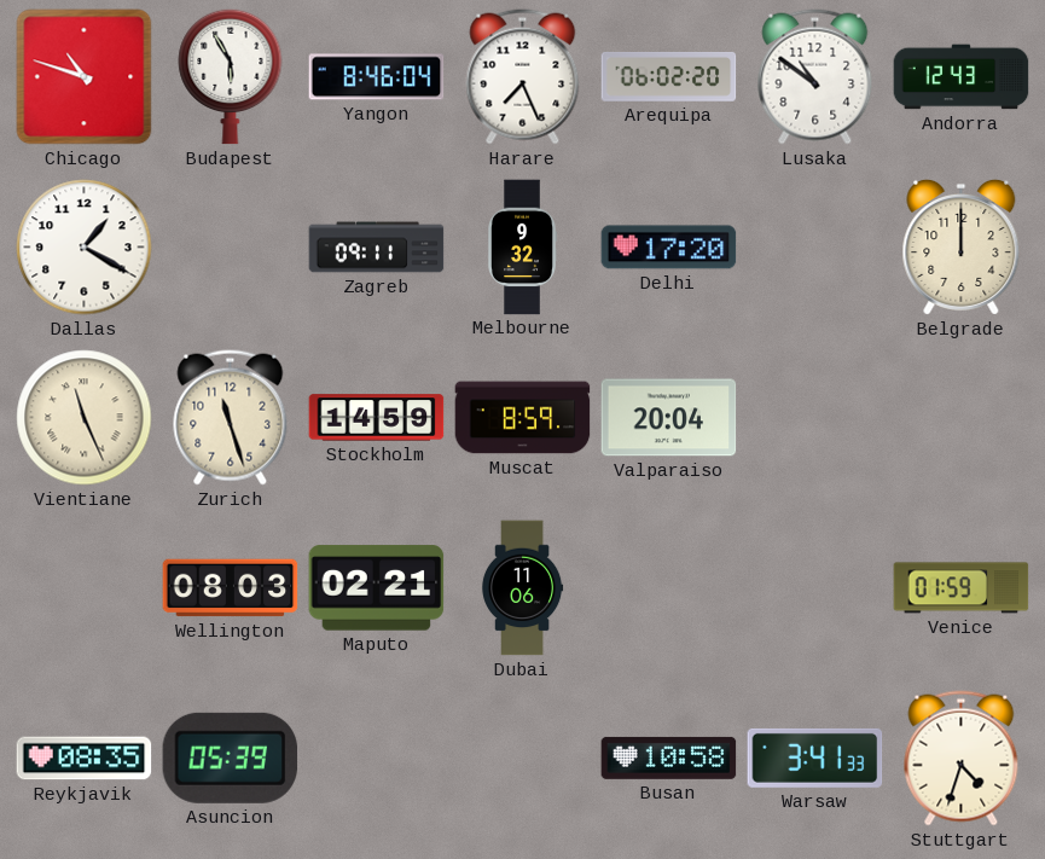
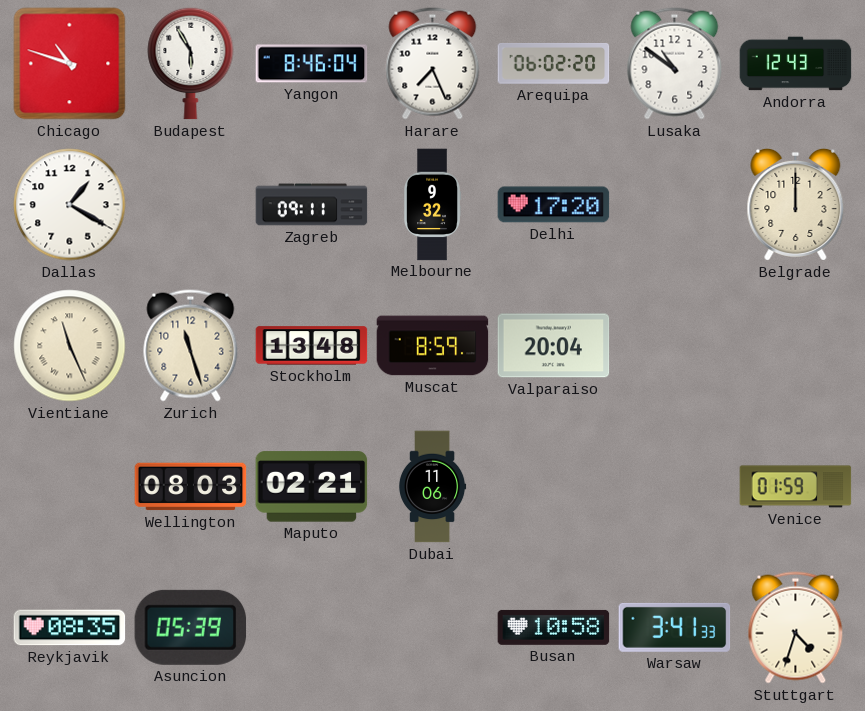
Stockholm: 14:59 -> 13:48 (312, 346)
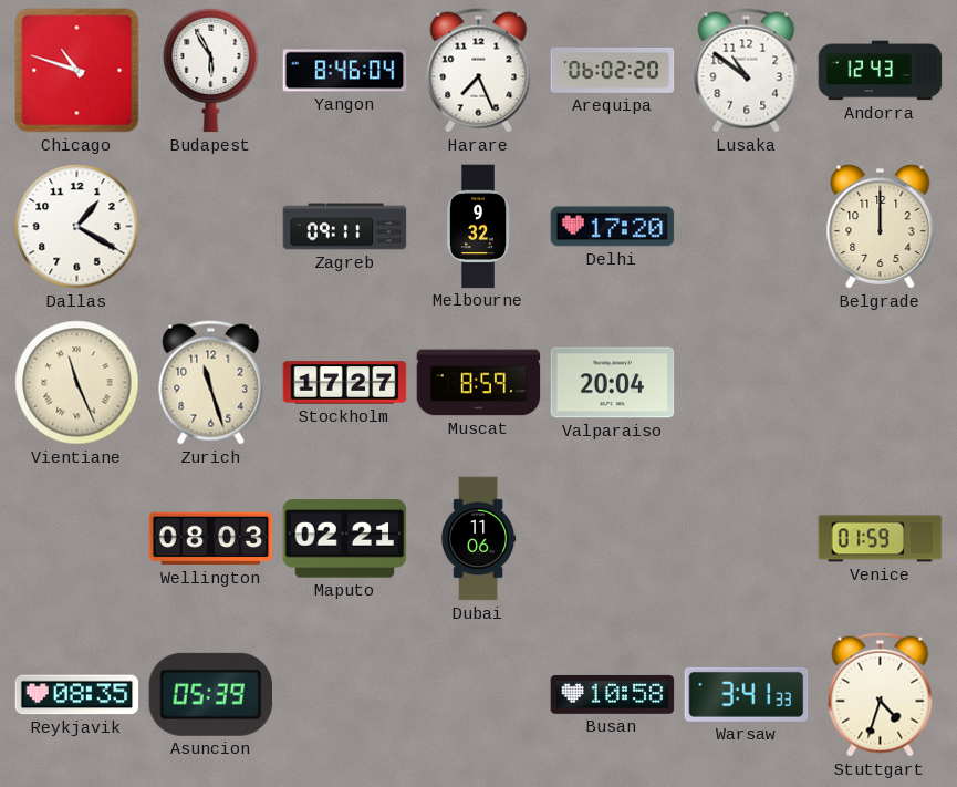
Stockholm: 13:48 -> 17:27 (345, 383)
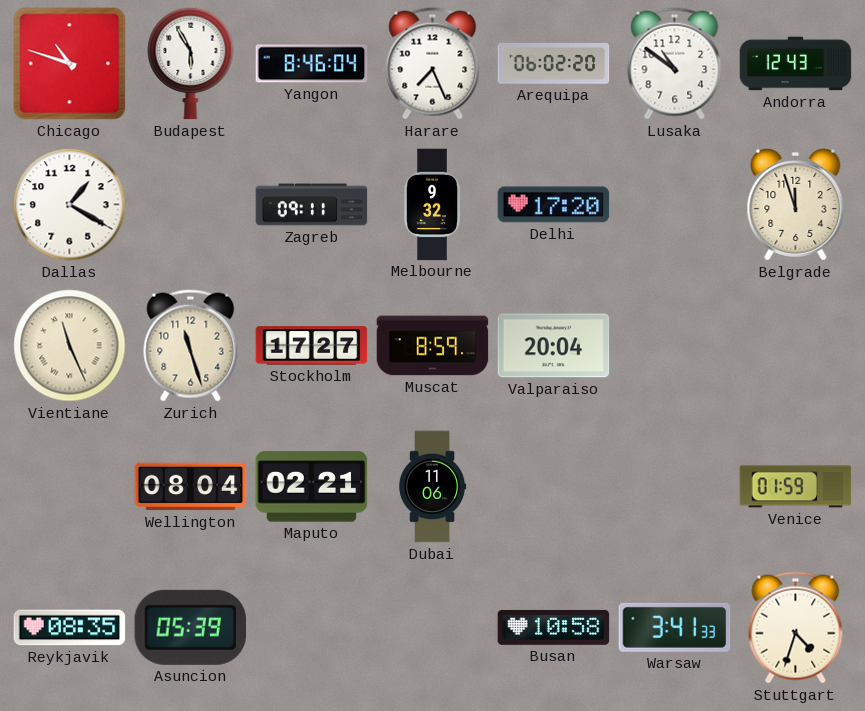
Belgrade: 12:00 -> 11:57 (796, 204)
Wellington: 08:03 -> 08:04 (191, 487)
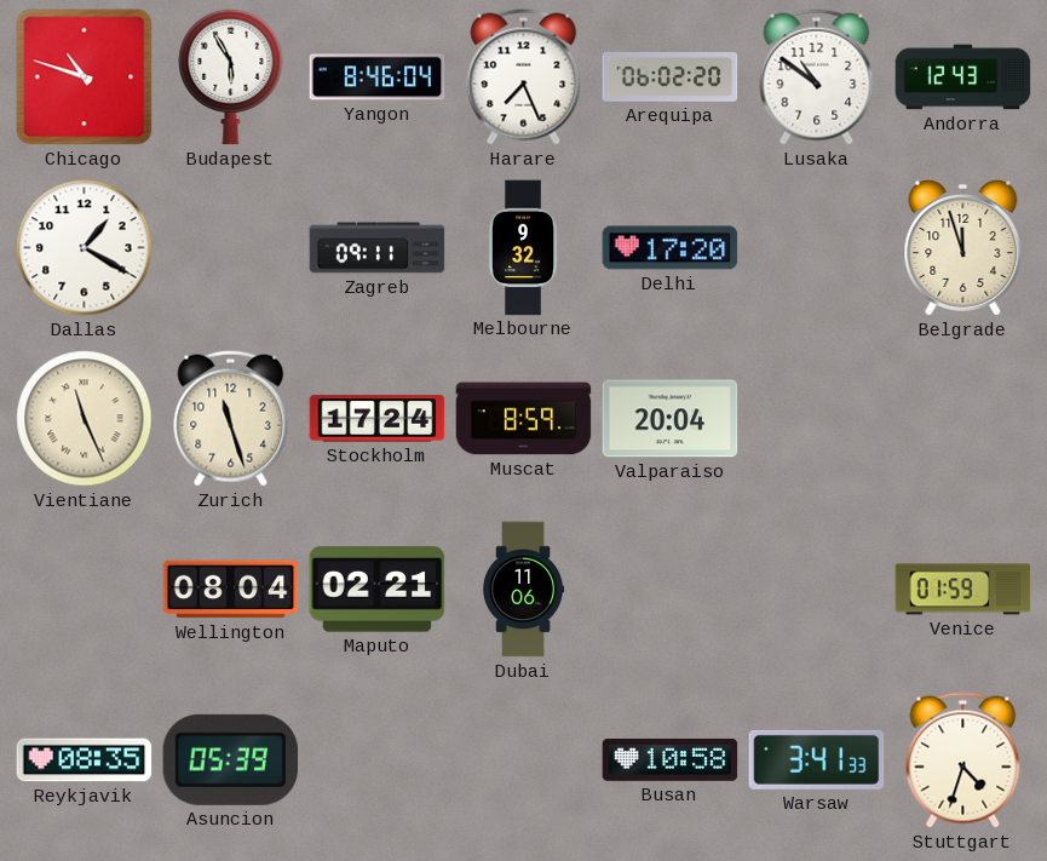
Stockholm: 17:27 -> 17:24 (378, 419)
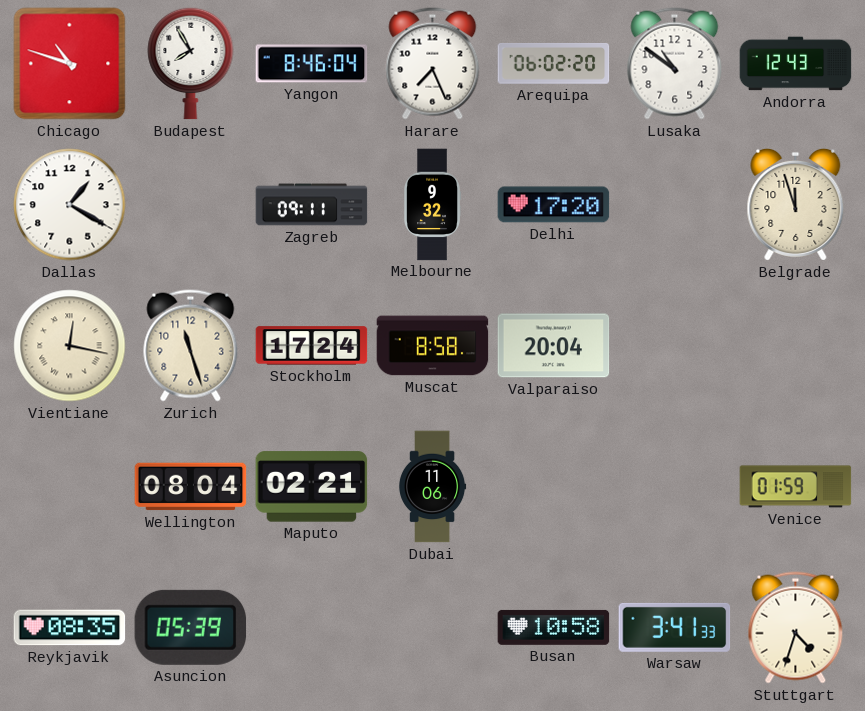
Budapest: 5:55 -> 7:55 (191, 63)
Vientiane: 11:26 -> 12:17 (70, 346)
Muscat: 8:59 -> 8:58 (433, 346)
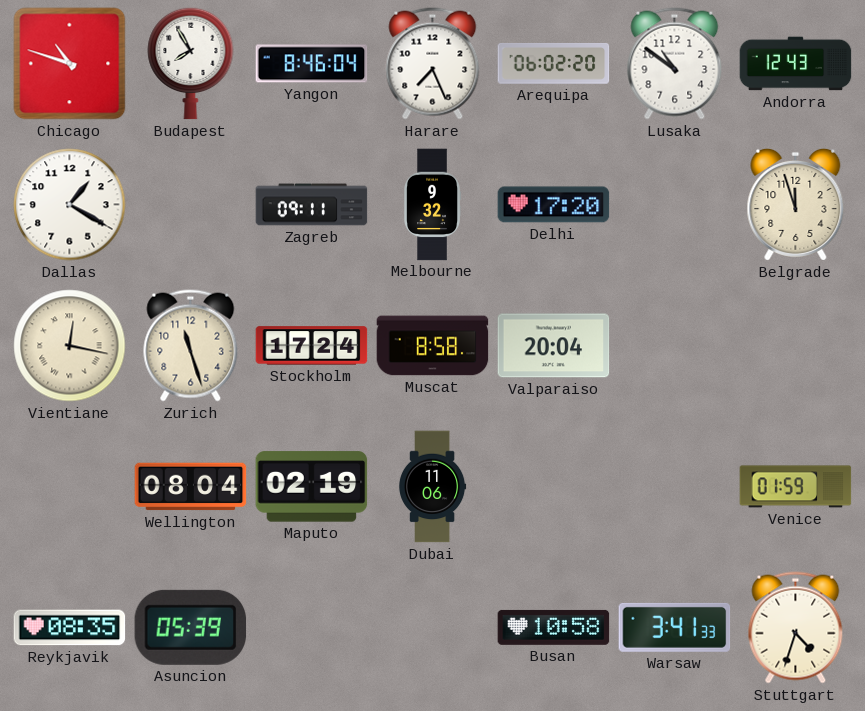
Maputo: 02:21 -> 02:19 (312, 487)
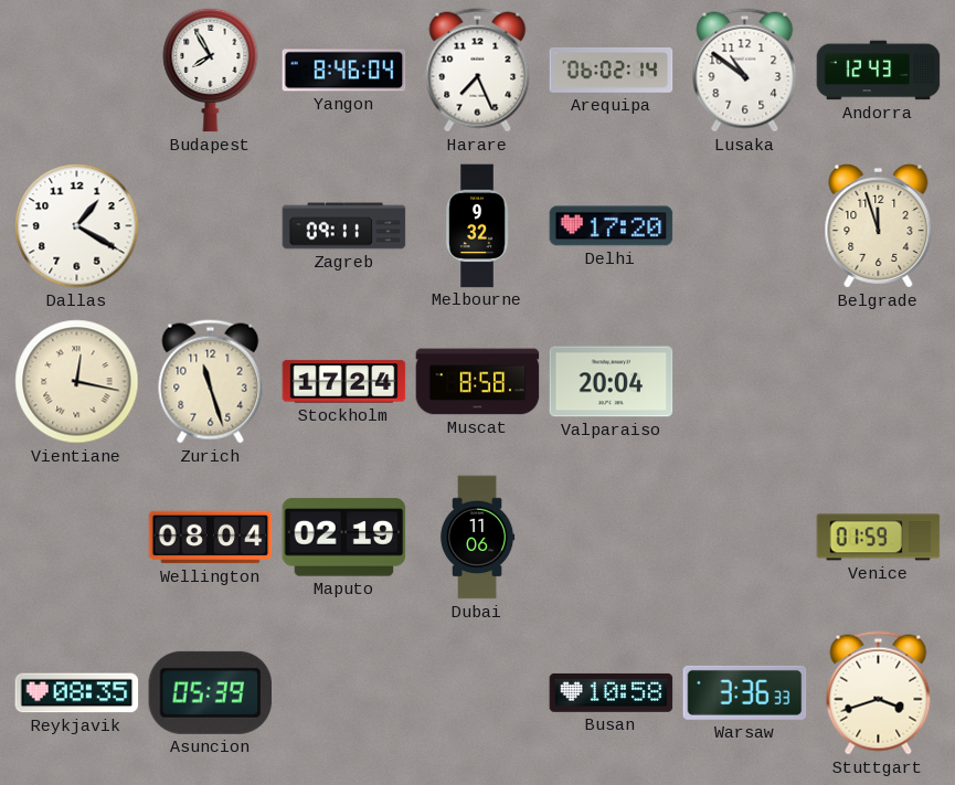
Chicago: 10:48 -> none (70, 64)
Arequipa: 06:02:20 -> 06:02:14 (612, 70)
Warsaw: 3:41 -> 3:36 (745, 692)
Stuttgart: 4:33 -> 3:42 (879, 693)
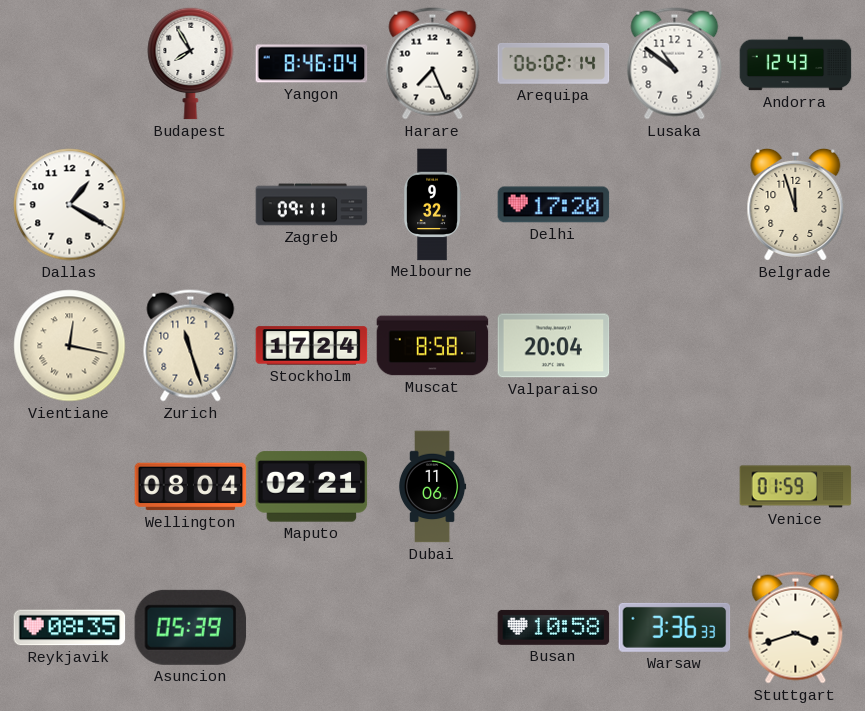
Maputo: 02:19 -> 02:21 (312, 487)
